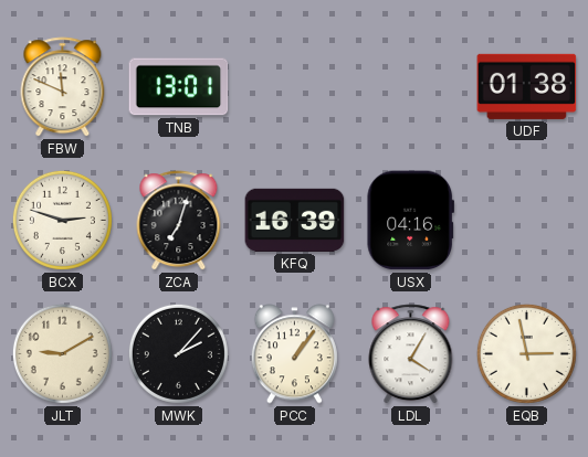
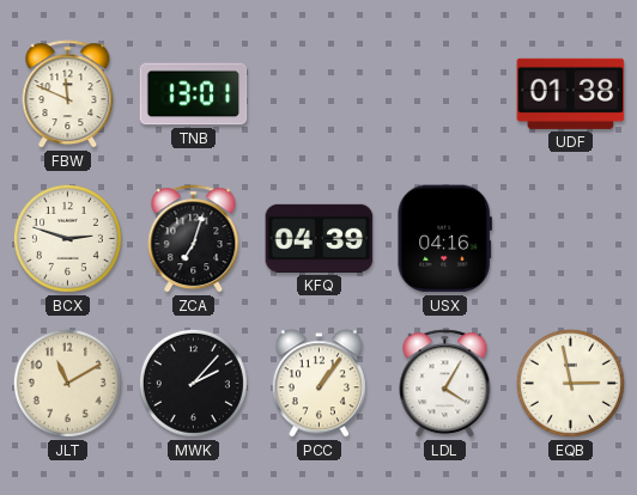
KFQ: 16:39 -> 04:39 (320, 238)
JLT: 9:10 -> 11:10 (67, 383)
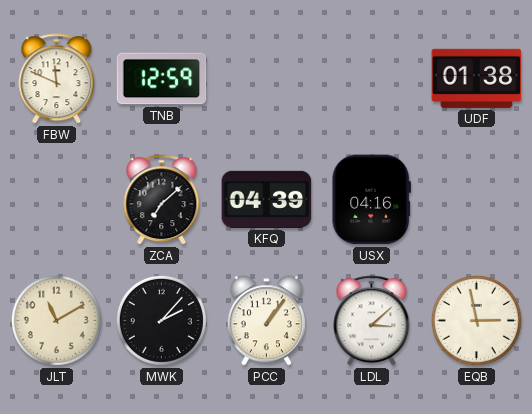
TNB: 13:01 -> 12:59 (162, 79)
BCX: 2:48 -> none (67, 238)
ZCA: 7:03 -> 7:08 (162, 200)
LDL: 4:05 -> 3:08 (372, 321)
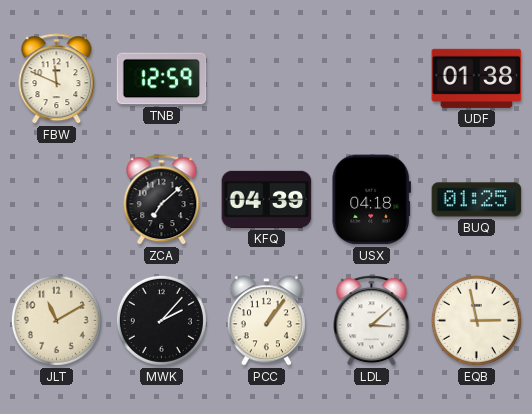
USX: 04:16 -> 04:18 (371, 200)
BUQ: none -> 01:25 (477, 200)
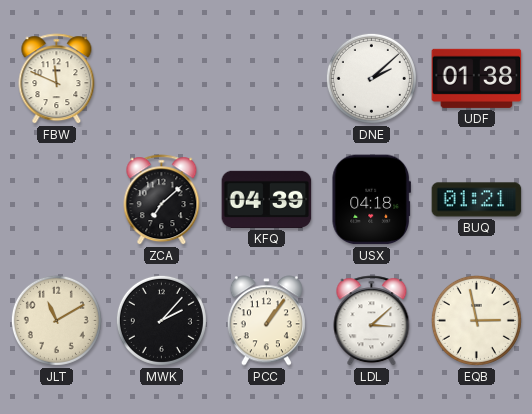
TNB: 12:59 -> none (162, 79)
DNE: none -> 2:08 (371, 78)
BUQ: 01:25 -> 01:21 (477, 200)
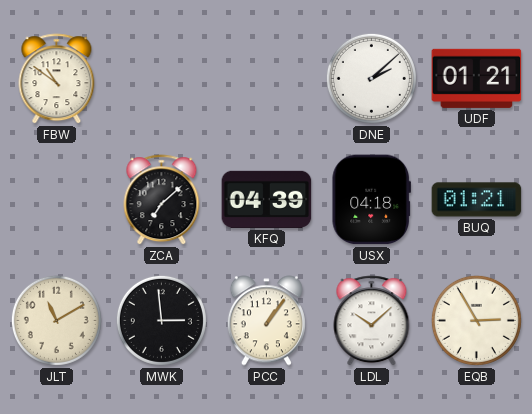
FBW: 11:49 -> 10:51 (57, 79)
UDF: 01:38 -> 01:21 (477, 78)
MWK: 2:07 -> 2:59 (161, 320)
LDL: 3:08 -> 10:08 (372, 321)
EQB: 2:58 -> 2:55 (476, 320)
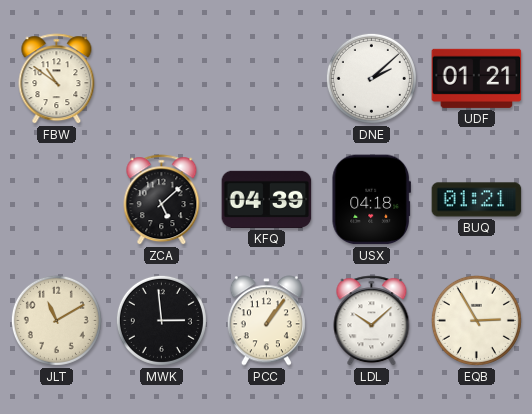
ZCA: 7:08 -> 5:08 (162, 200)
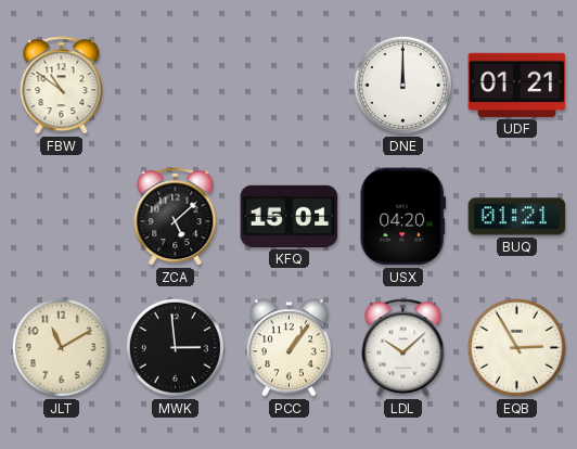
DNE: 2:08 -> 12:00 (402, 85)
KFQ: 04:39 -> 15:01 (290, 216)
USX: 04:18 -> 04:20 (402, 217)
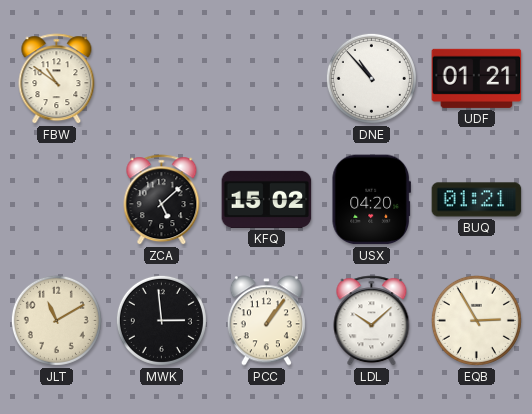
DNE: 12:00 -> 10:53 (371, 78)
KFQ: 15:01 -> 15:02 (267, 199)
